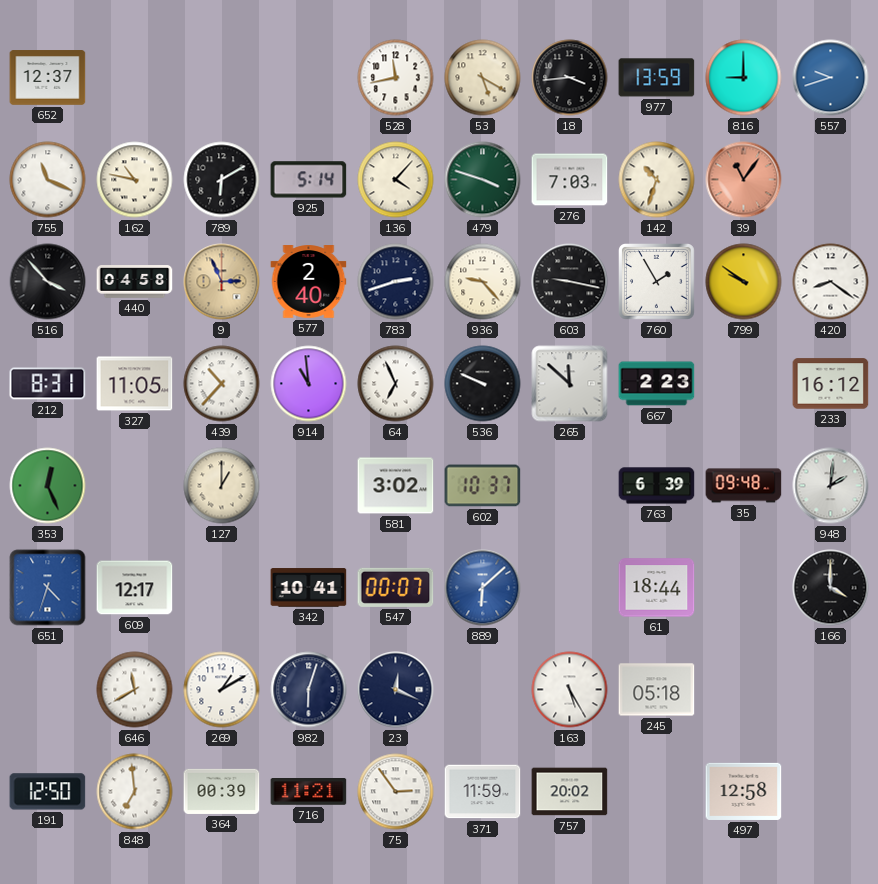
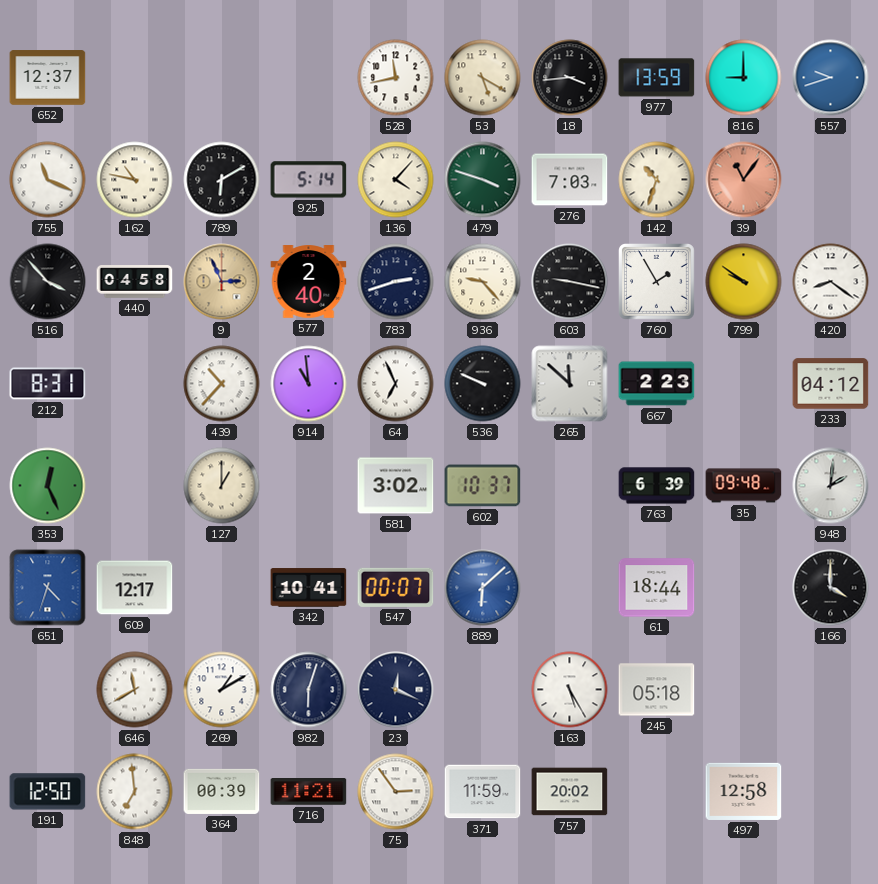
327: 11:05 -> none (135, 384)
233: 16:12 -> 04:12 (831, 384)
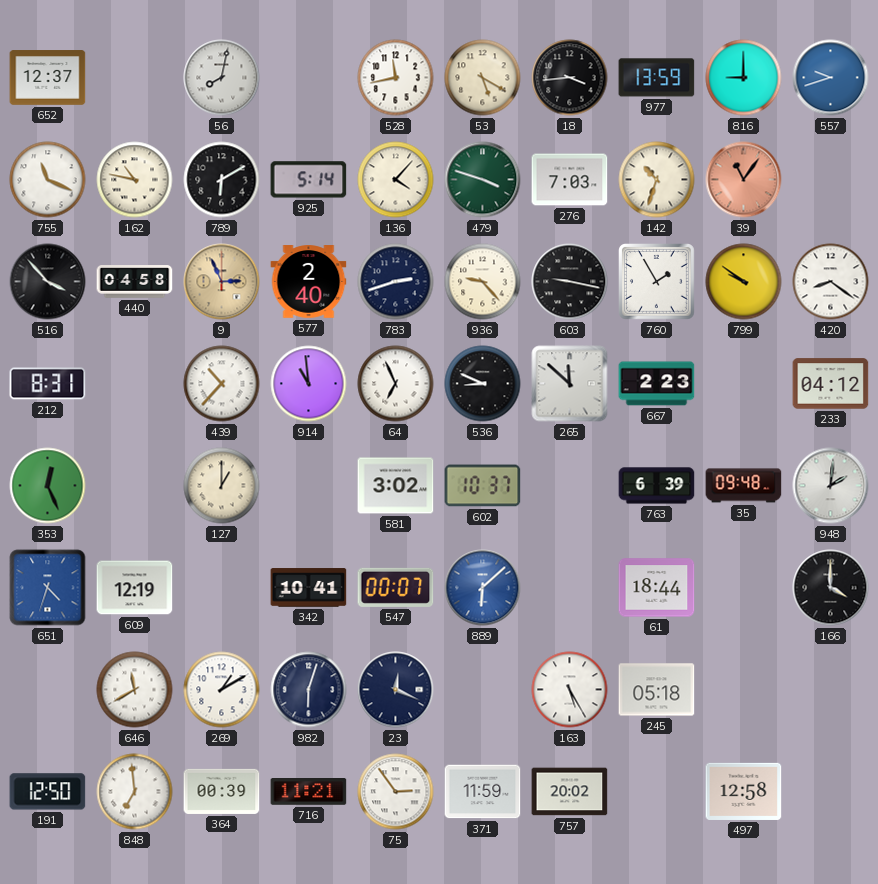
56: none -> 8:02 (222, 78)
536: 9:49 -> 8:49 (483, 384)
609: 12:17 -> 12:19 (135, 588)
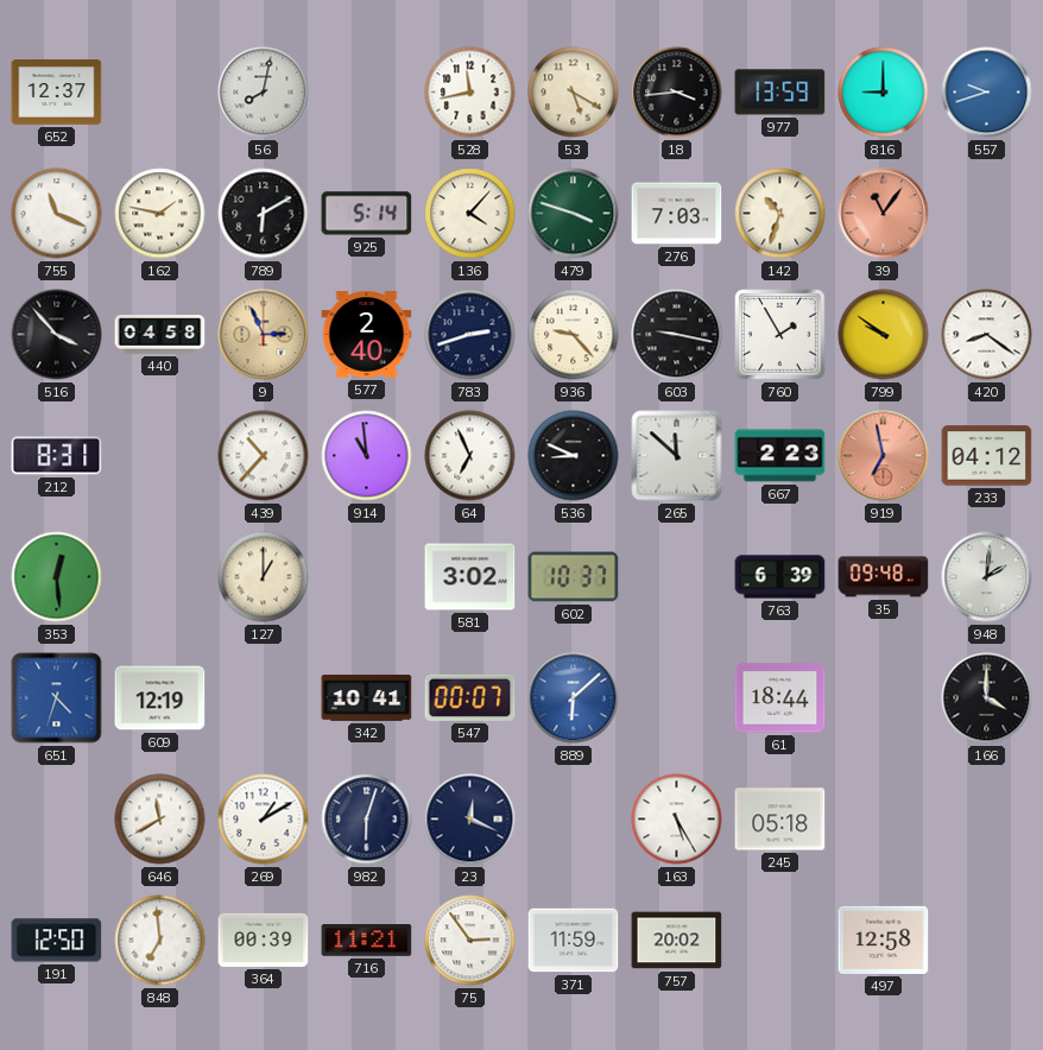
162: 10:47 -> 1:47 (160, 214)
919: none -> 6:58 (884, 456)
353: 12:26 -> 12:29 (57, 577)
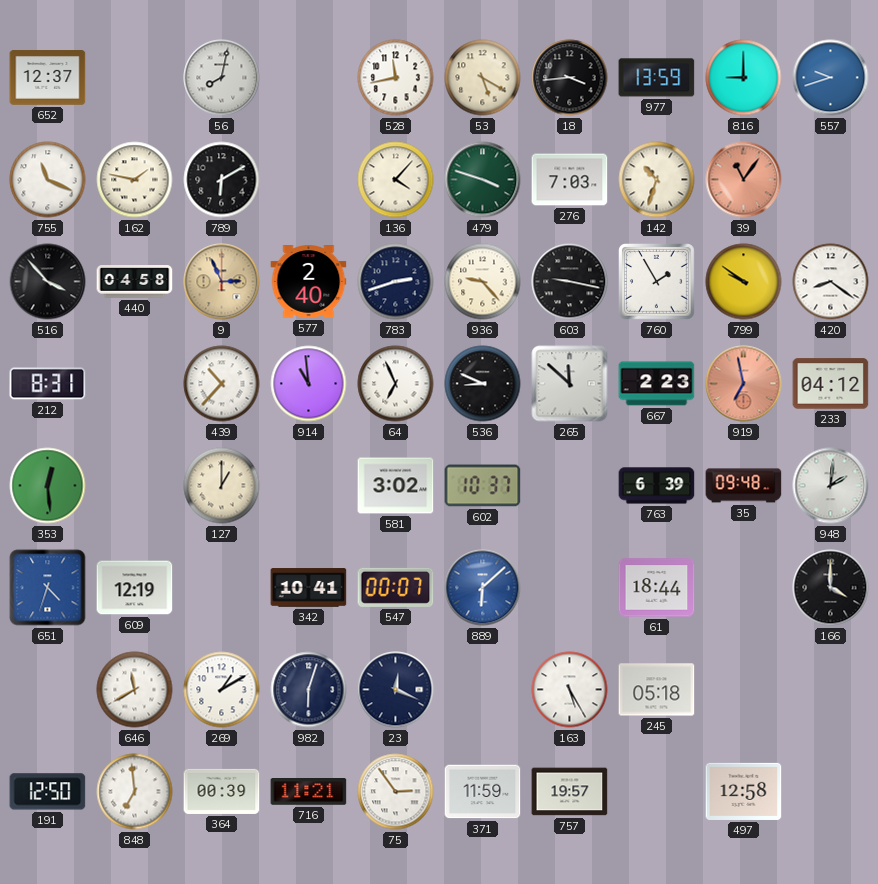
925: 5:14 -> none (367, 214)
757: 20:02 -> 19:57 (570, 792)
